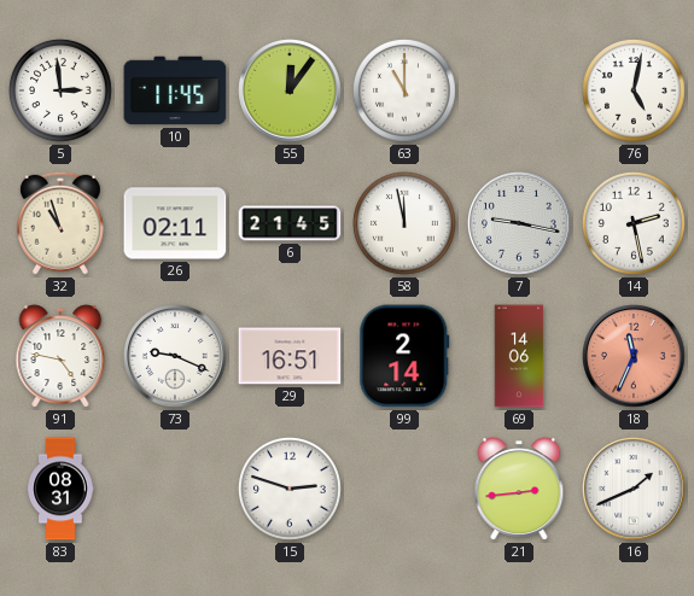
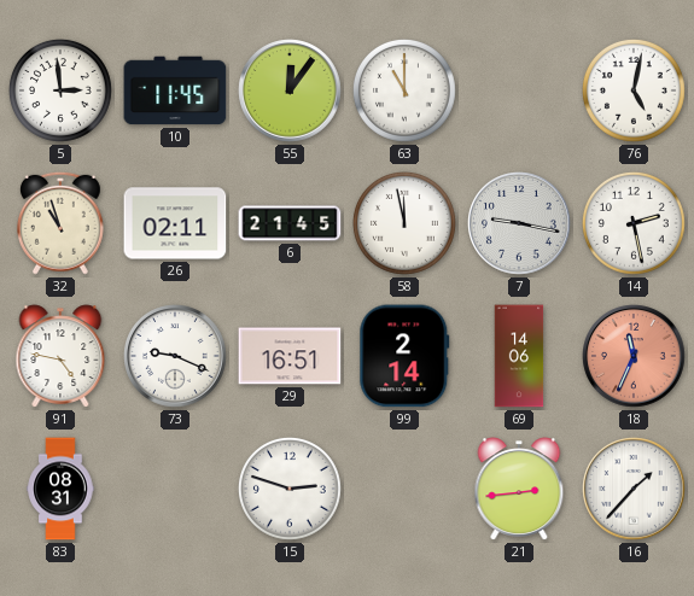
16: 1:41 -> 1:37 (634, 489)
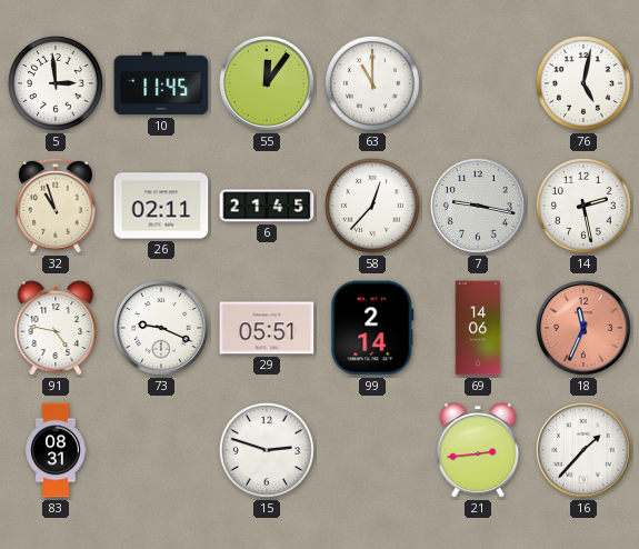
58: 11:58 -> 12:37 (373, 207)
29: 16:51 -> 05:51 (267, 328)
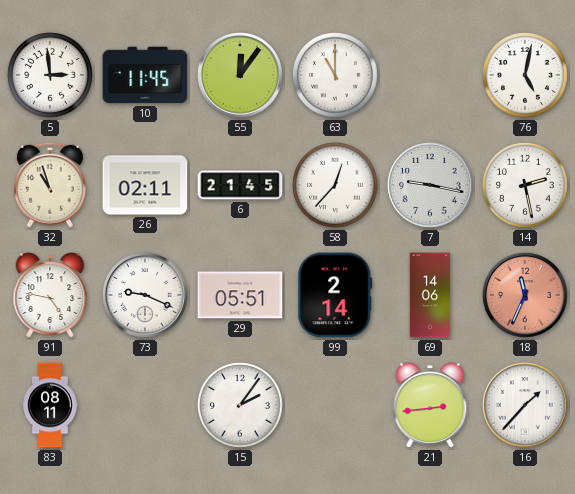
83: 08:31 -> 08:11 (50, 405)
15: 2:48 -> 2:06 (241, 406)
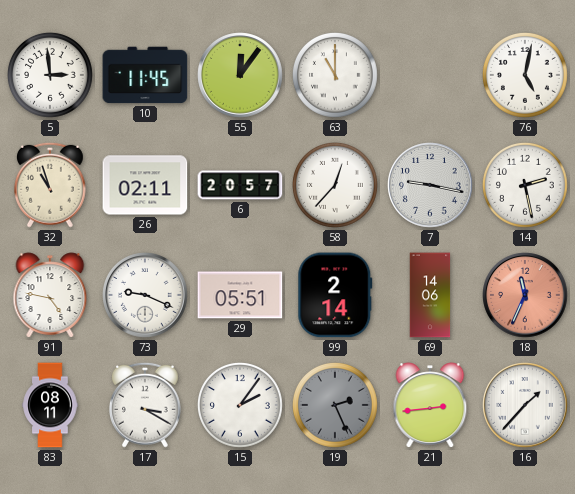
6: 21:45 -> 20:57 (240, 185)
17: none -> 3:20 (146, 405)
19: none -> 2:26 (336, 406)
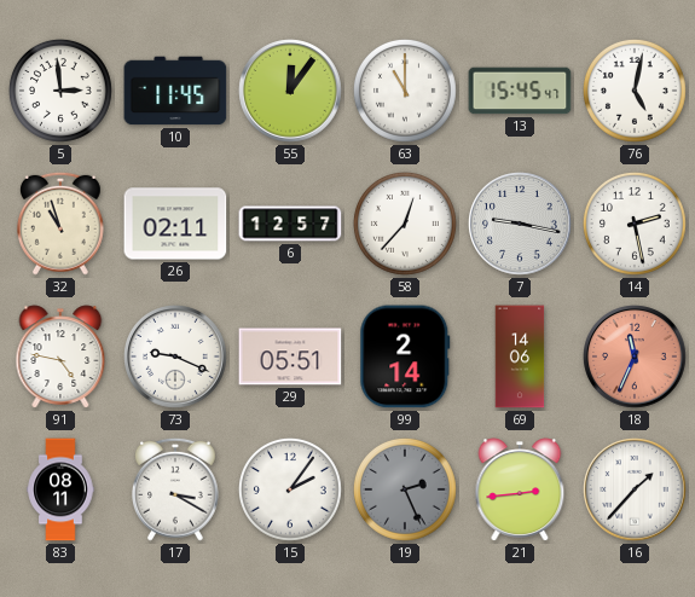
13: none -> 15:45 (520, 91)
6: 20:57 -> 12:57 (290, 224)
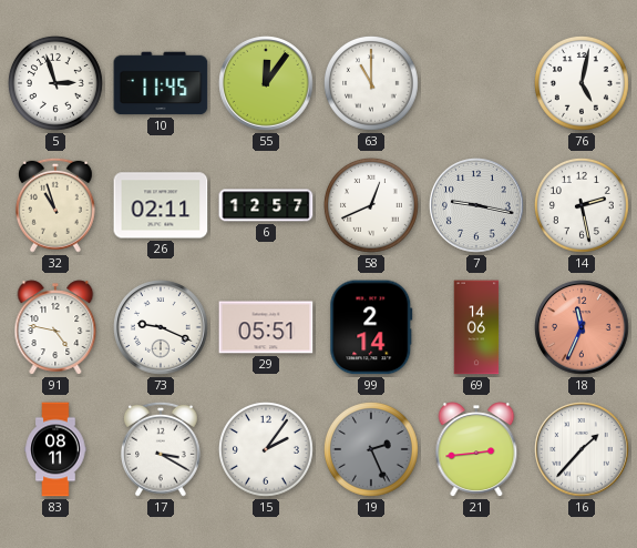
5: 2:59 -> 2:57 (56, 84)
13: 15:45 -> none (520, 91)
58: 12:37 -> 12:41 (372, 206)
